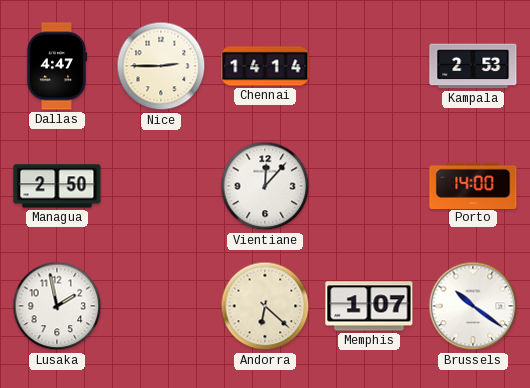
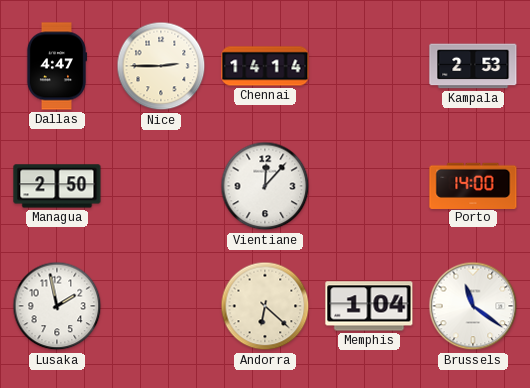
Memphis: 1:07 -> 1:04 (369, 306)
Brussels: 10:21 -> 11:21 (473, 306)
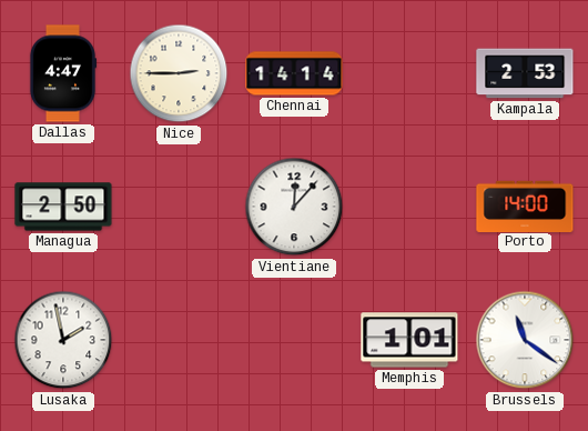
Andorra: 6:22 -> none (265, 306)
Memphis: 1:04 -> 1:01 (409, 340)
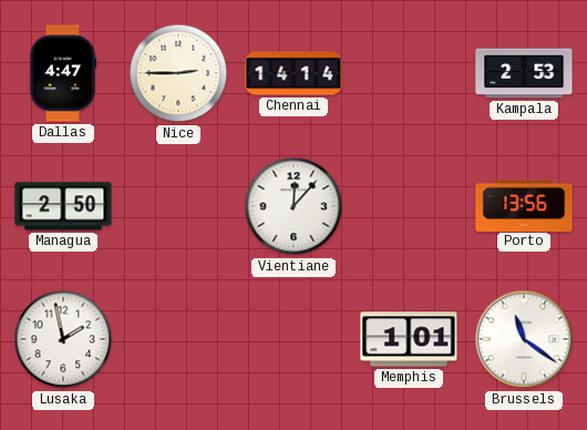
Porto: 14:00 -> 13:56 (524, 205)
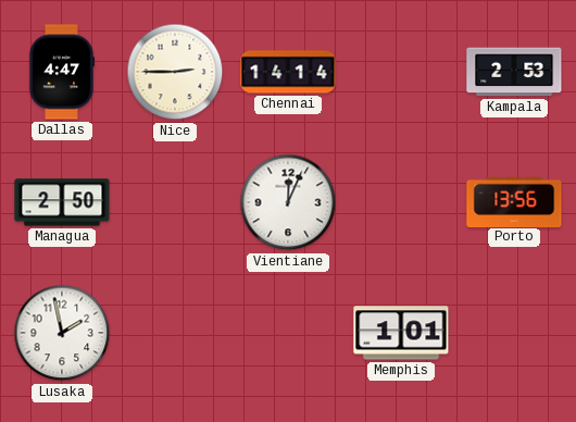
Vientiane: 12:07 -> 12:04 (288, 202)
Brussels: 11:21 -> none (524, 339)
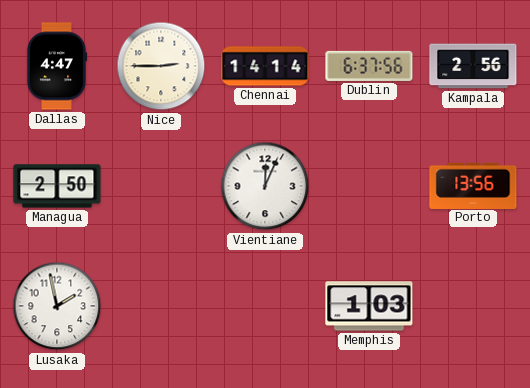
Dublin: none -> 6:37 (369, 66)
Kampala: 2:53 -> 2:56 (473, 66)
Memphis: 1:01 -> 1:03 (369, 306)
